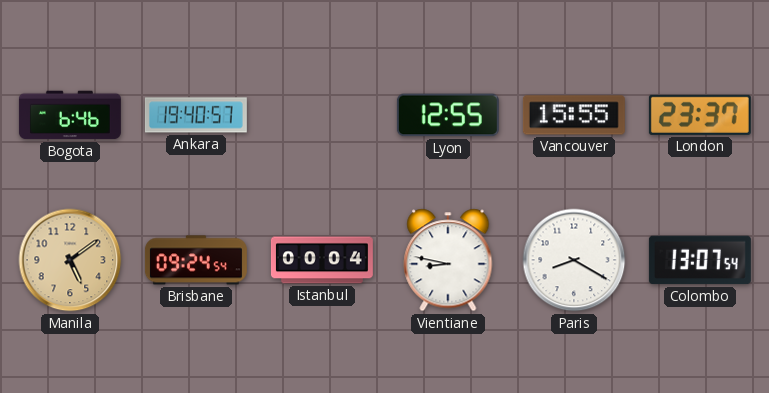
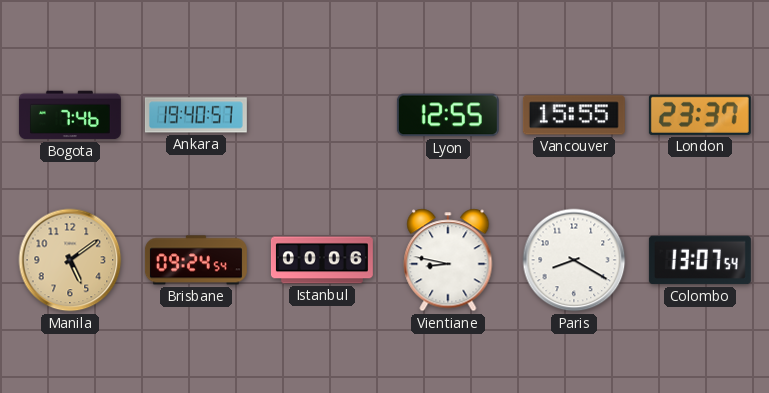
Bogota: 6:46 -> 7:46 (70, 115)
Istanbul: 00:04 -> 00:06 (322, 260)
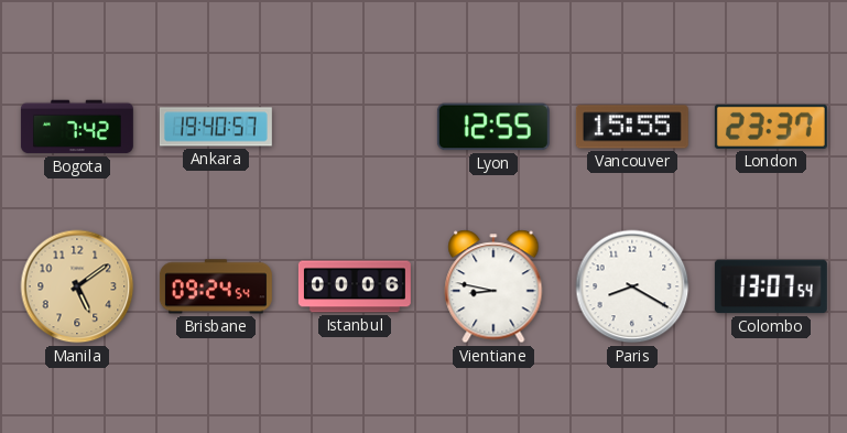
Bogota: 7:46 -> 7:42 (77, 127)
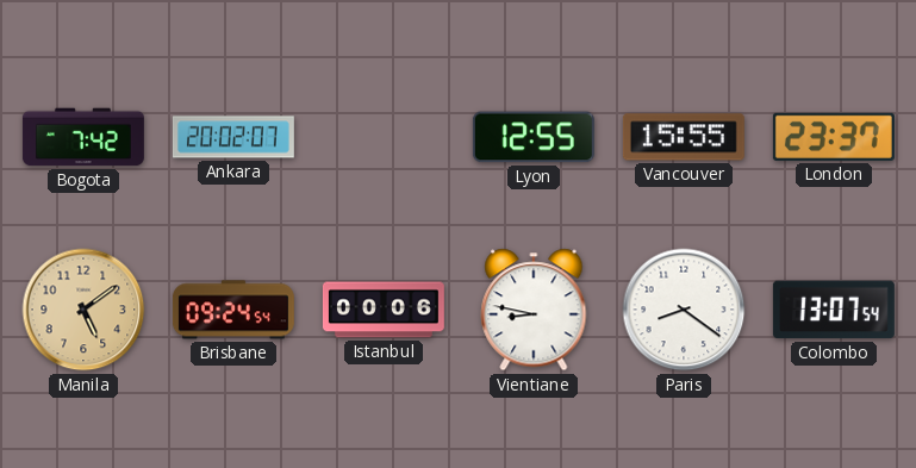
Ankara: 19:40 -> 20:02 (233, 137)
Paris: 8:20 -> 8:21 (684, 310)
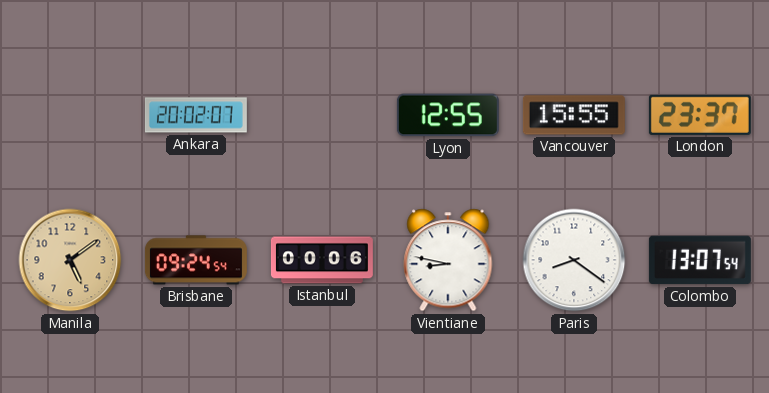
Bogota: 7:42 -> none (83, 137)
